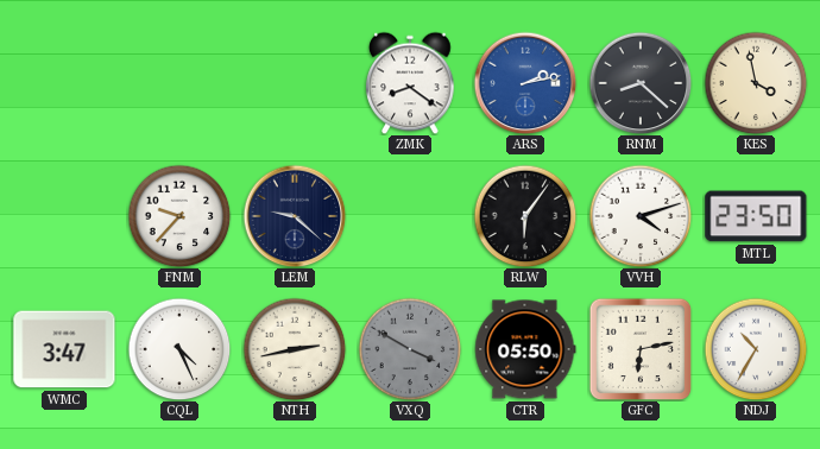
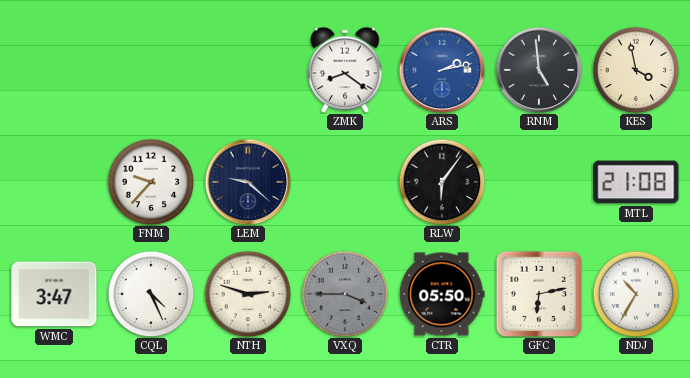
RNM: 8:22 -> 4:59 (539, 70)
VVH: 4:12 -> none (641, 216)
MTL: 23:50 -> 21:08 (636, 182)
NTH: 2:43 -> 2:48 (248, 294)
VXQ: 3:50 -> 3:45 (345, 294)
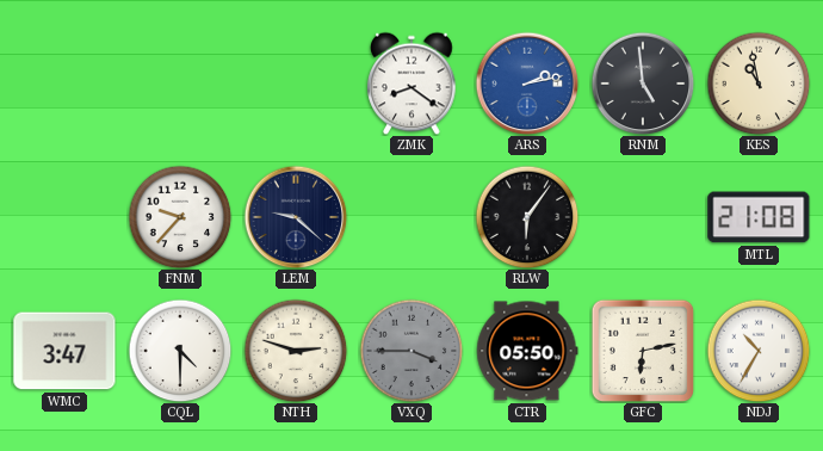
KES: 3:58 -> 10:58 (759, 84)
CQL: 4:26 -> 4:30 (180, 351)
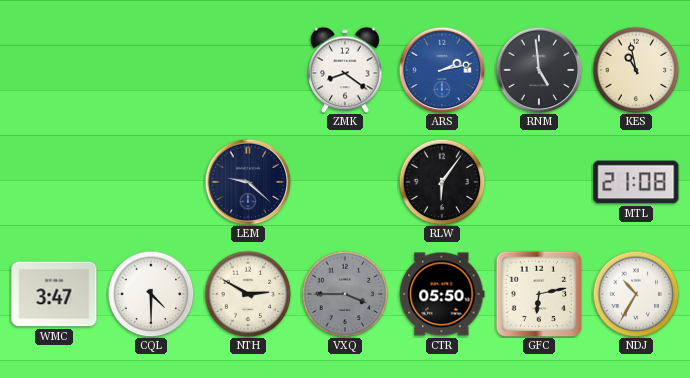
FNM: 9:37 -> none (180, 217)
NTH: 2:48 -> 2:50 (248, 294)
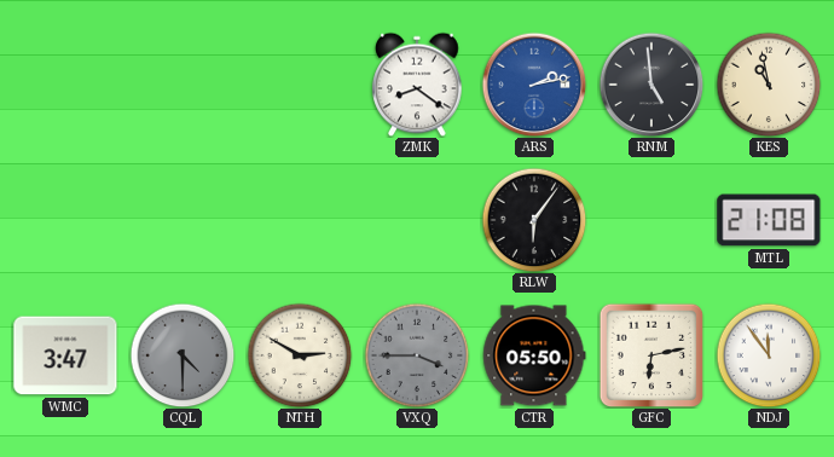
LEM: 9:22 -> none (248, 182)
CQL dial: white -> grey (183, 355)
NDJ: 10:35 -> 11:54 (769, 355)
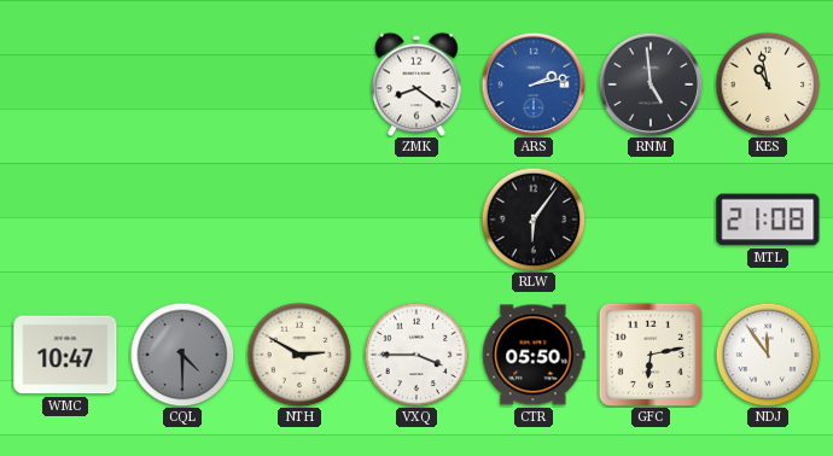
WMC: 3:47 -> 10:47 (65, 355)
VXQ dial: grey -> white (416, 355)
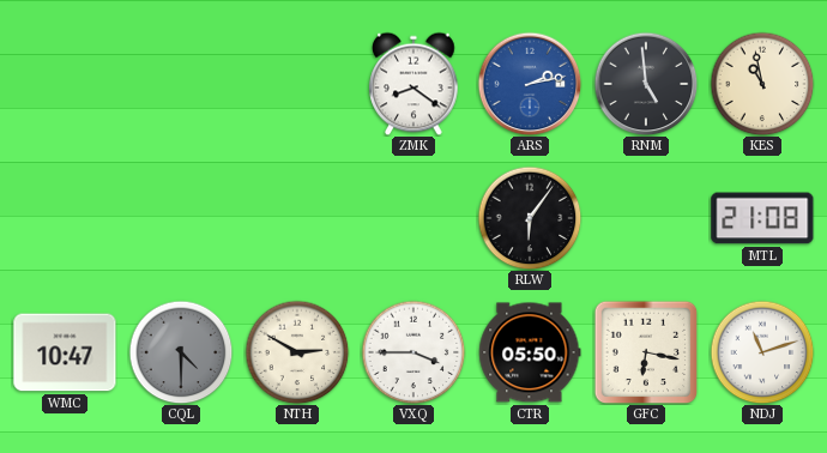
GFC: 6:13 -> 6:17 (646, 352)
NDJ: 11:54 -> 11:12 (762, 352)
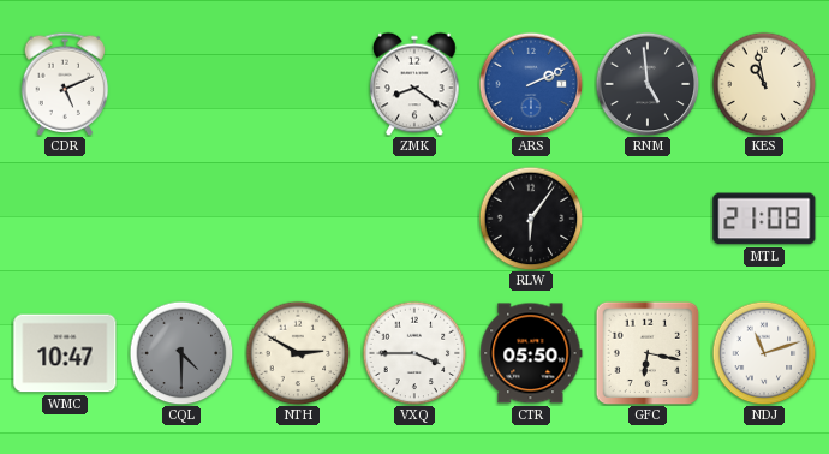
CDR: none -> 5:11 (65, 84)
ARS: 2:13 -> 2:11 (531, 84)
